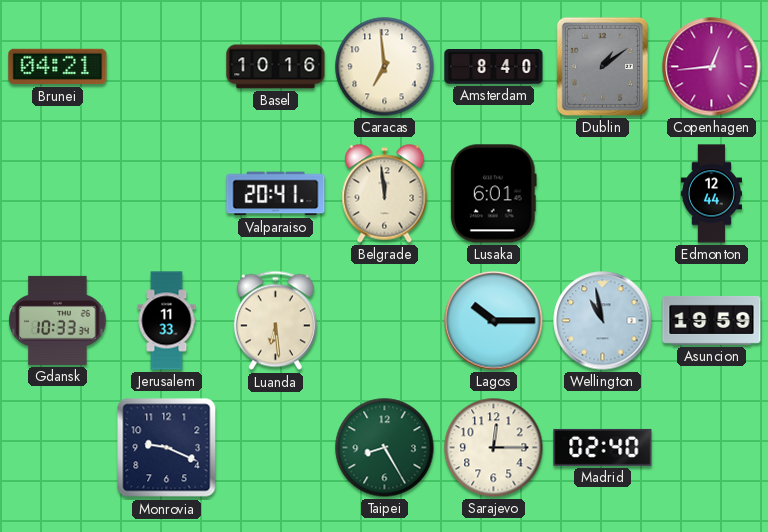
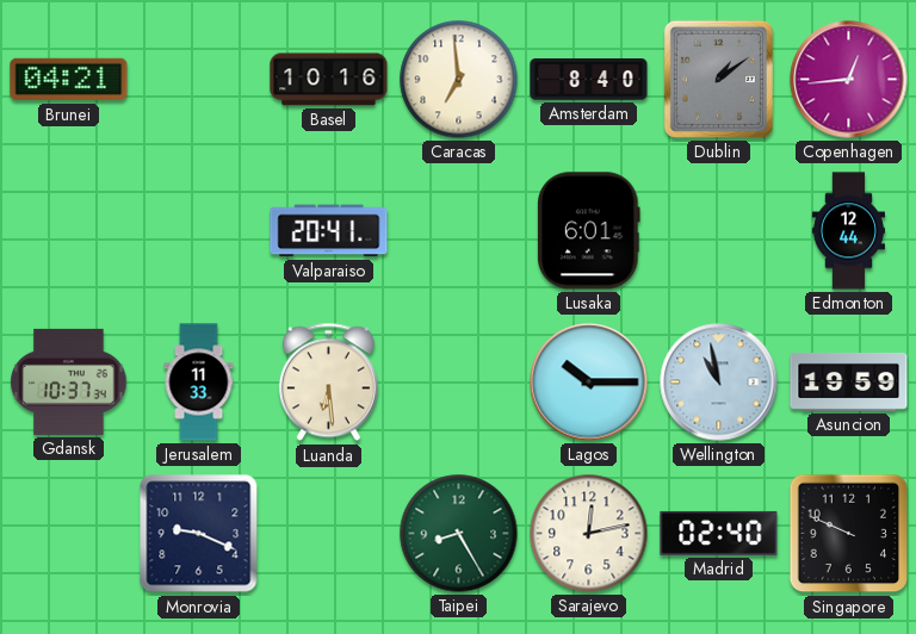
Belgrade: 11:59 -> none (385, 194)
Gdansk: 10:33 -> 10:37 (69, 381)
Sarajevo: 12:15 -> 12:13 (589, 534)
Singapore: none -> 9:49 (849, 534)
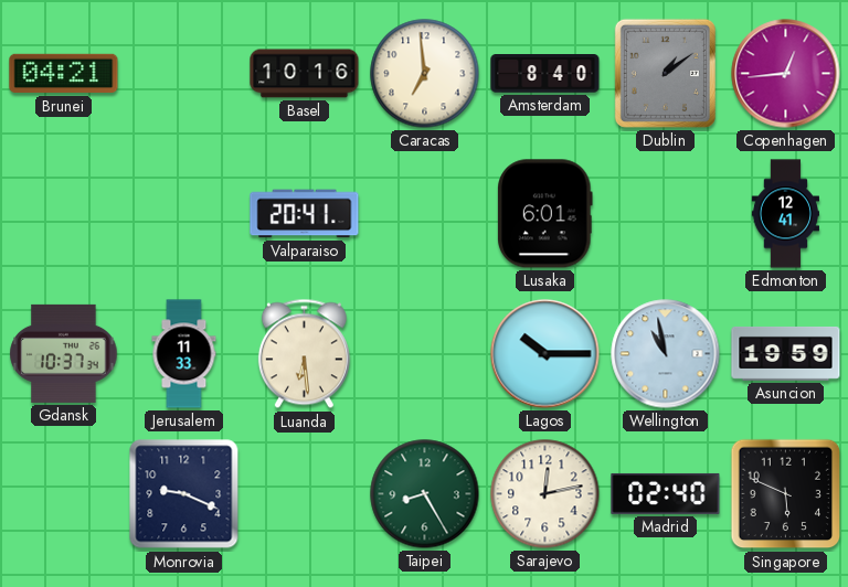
Edmonton: 12:44 -> 12:41 (785, 214)
Singapore: 9:49 -> 5:49 (786, 494)
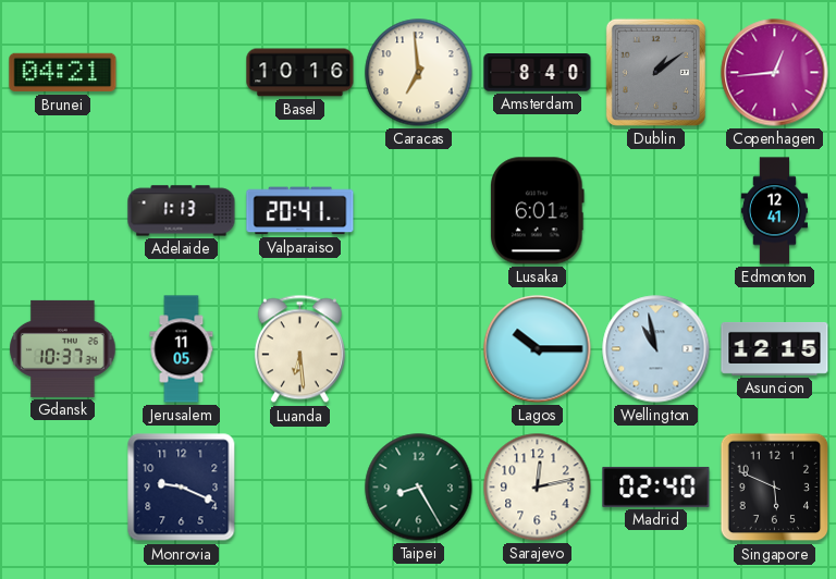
Adelaide: none -> 1:13 (182, 211)
Jerusalem: 11:33 -> 11:05 (182, 349)
Asuncion: 19:59 -> 12:15 (775, 348)
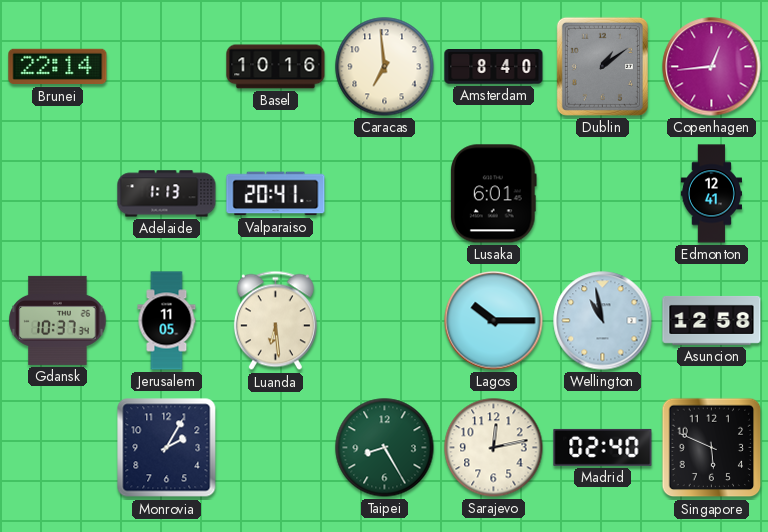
Brunei: 04:21 -> 22:14 (58, 67)
Asuncion: 12:15 -> 12:58 (712, 320)
Monrovia: 9:19 -> 2:05 (167, 448)
